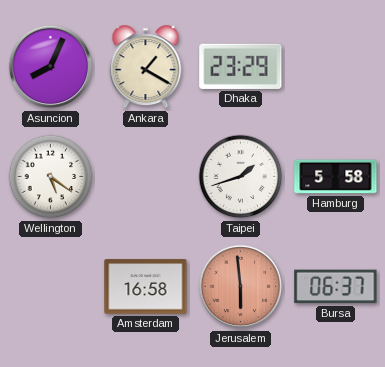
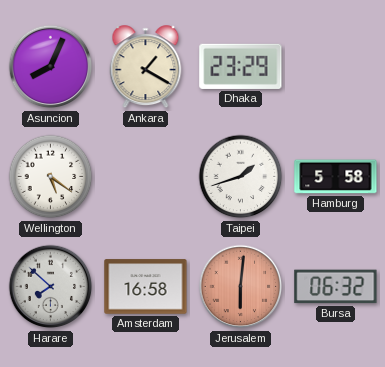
Harare: none -> 7:52 (51, 287)
Jerusalem: 5:59 -> 6:01 (241, 287)
Bursa: 06:37 -> 06:32 (336, 287)
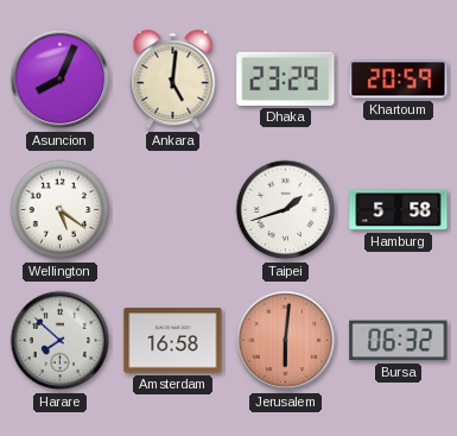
Ankara: 1:20 -> 5:01 (173, 80)
Khartoum: none -> 20:59 (399, 80)
